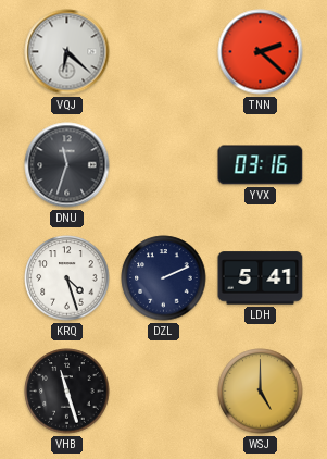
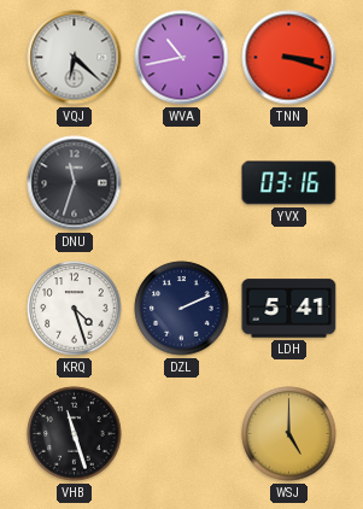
WVA: none -> 10:43 (182, 58)
TNN: 2:22 -> 3:18 (289, 58)
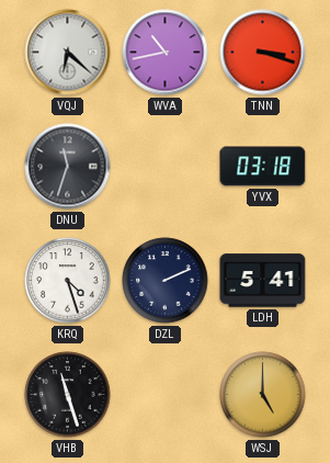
YVX: 03:16 -> 03:18 (263, 167)
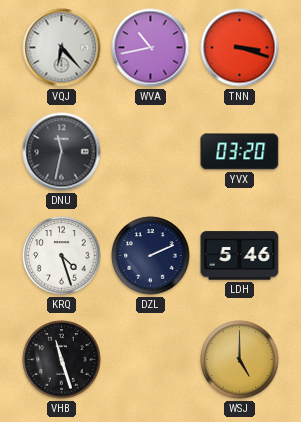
VQJ: 6:22 -> 6:23 (62, 48)
DNU: 11:33 -> 11:32 (62, 152)
YVX: 03:18 -> 03:20 (240, 152)
LDH: 5:41 -> 5:46 (240, 256)
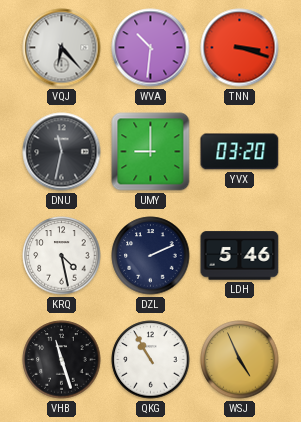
WVA: 10:43 -> 10:31 (151, 48)
UMY: none -> 9:00 (151, 152)
KRQ: 4:27 -> 4:28 (62, 256)
QKG: none -> 10:55 (151, 360)
WSJ: 5:00 -> 4:56 (240, 360)
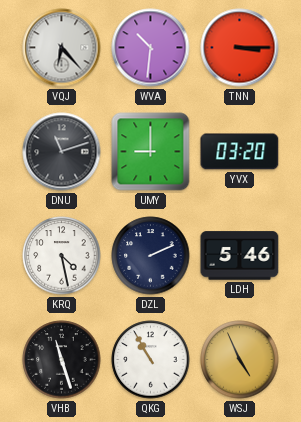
TNN: 3:18 -> 3:15 (240, 48)
DNU: 11:32 -> 11:12 (62, 152)
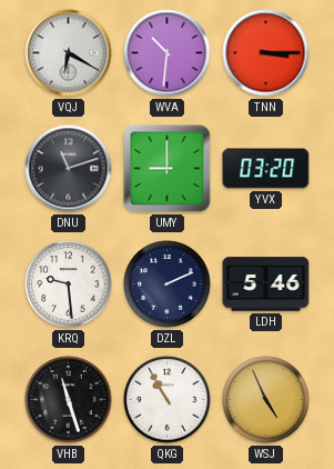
VQJ: 6:23 -> 6:20 (69, 53)
KRQ: 4:28 -> 9:29 (69, 285)
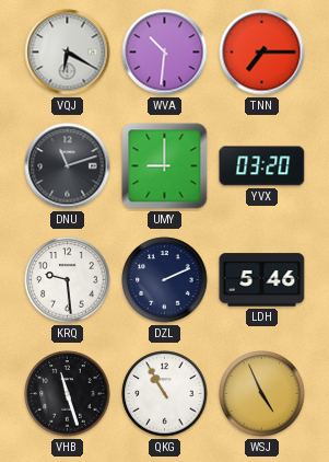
TNN: 3:15 -> 7:15 (262, 53)
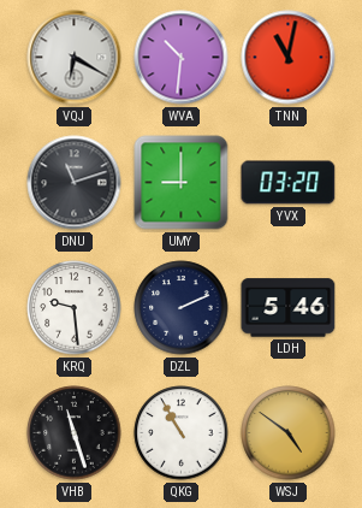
TNN: 7:15 -> 11:02 (289, 58)
WSJ: 4:56 -> 4:51 (289, 433)
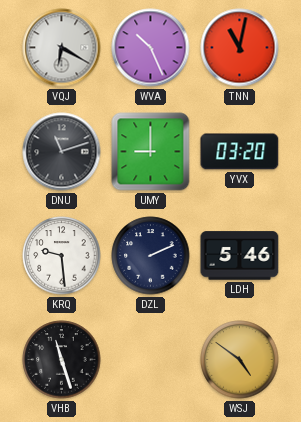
WVA: 10:31 -> 10:26 (151, 48)
QKG: 10:55 -> none (182, 433)
